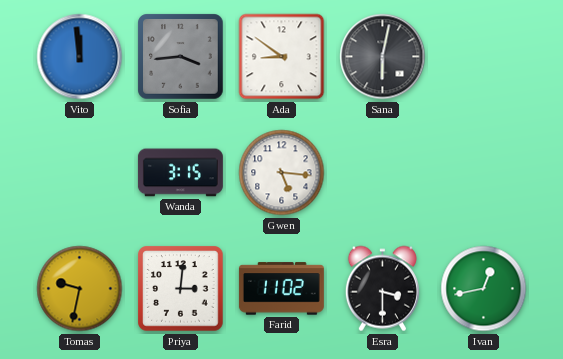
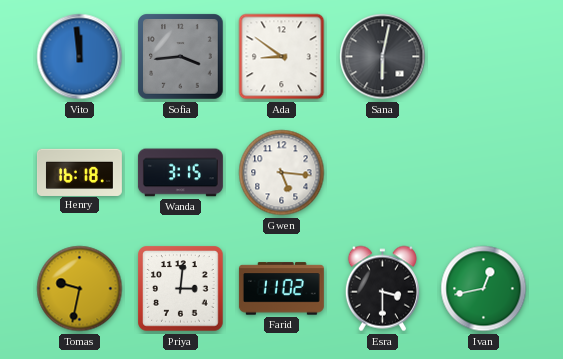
Henry: none -> 16:18 (79, 172)
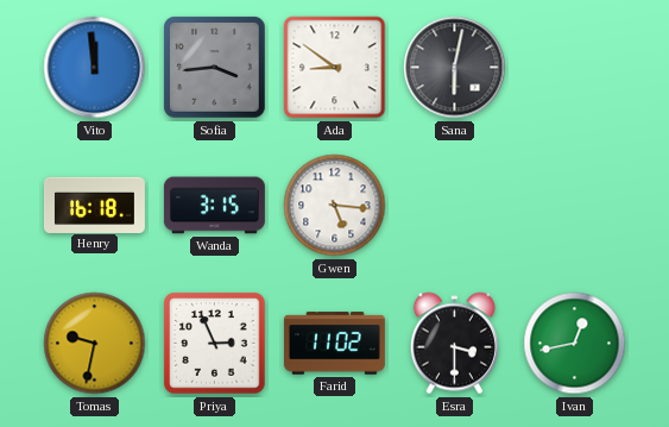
Priya: 3:01 -> 2:56 (215, 344)
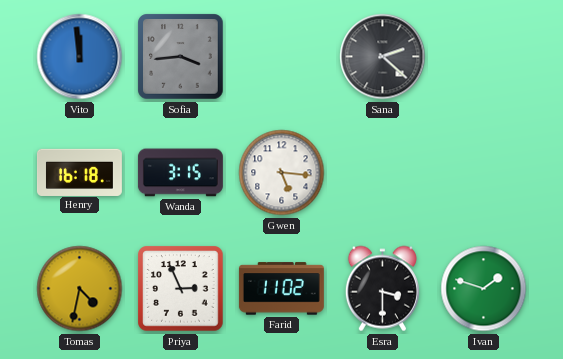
Ada: 8:51 -> none (335, 68)
Sana: 6:02 -> 2:22 (383, 57)
Tomas: 9:32 -> 4:32 (80, 289)
Ivan: 12:43 -> 1:48 (484, 289)
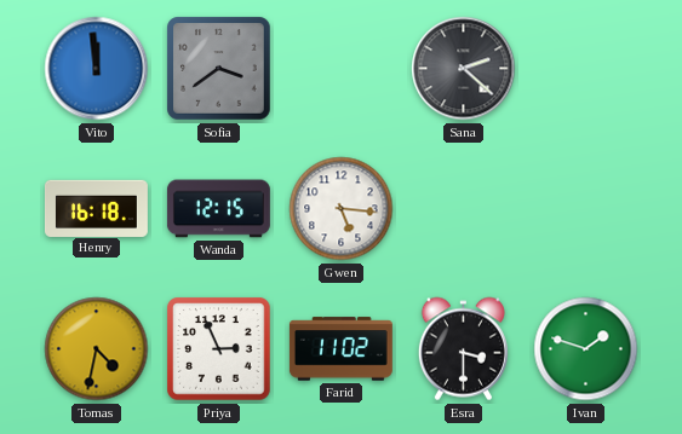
Sofia: 3:44 -> 3:39 (219, 69)
Wanda: 3:15 -> 12:15 (218, 209)
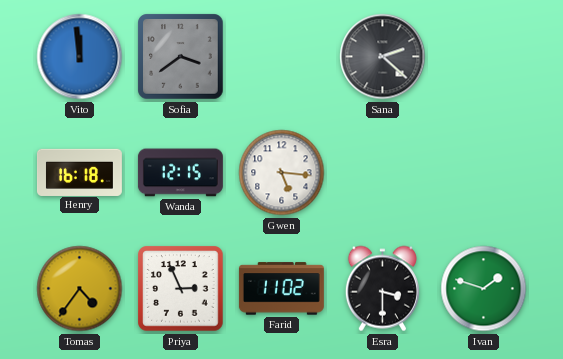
Tomas: 4:32 -> 4:36 (80, 289)
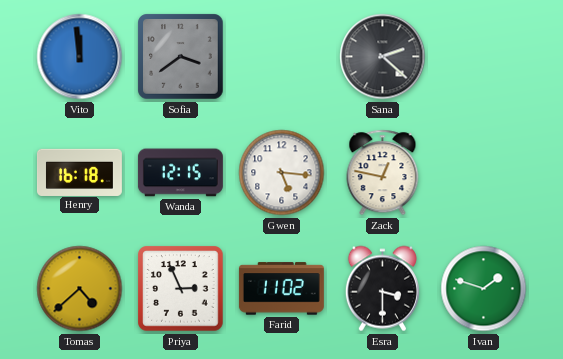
Zack: none -> 12:47 (383, 173)
Tomas: 4:36 -> 4:38 (80, 289)
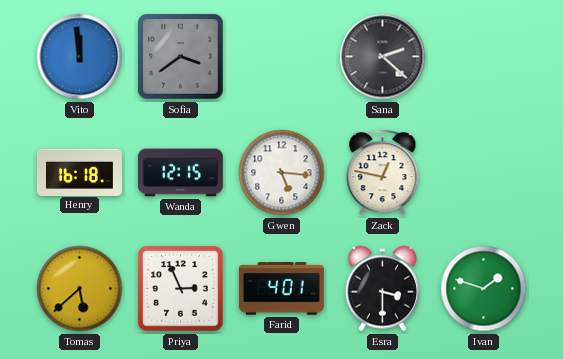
Tomas: 4:38 -> 5:38 (80, 289)
Farid: 11:02 -> 4:01 (281, 289)
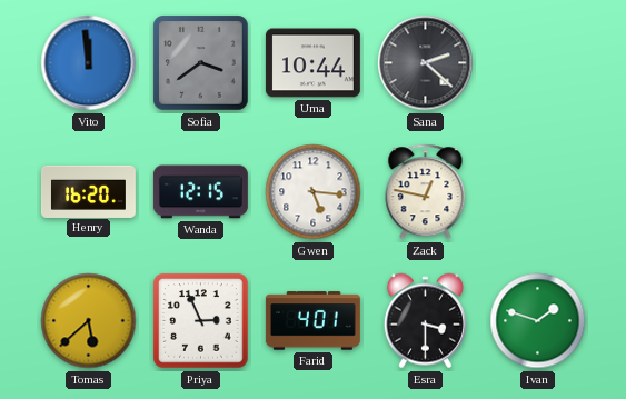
Uma: none -> 10:44 (312, 63)
Henry: 16:18 -> 16:20 (88, 191)
